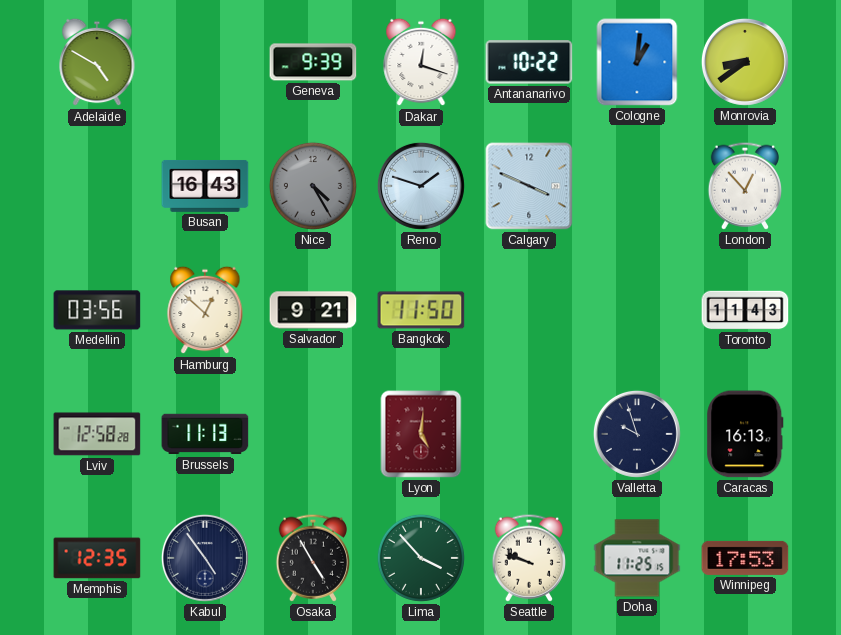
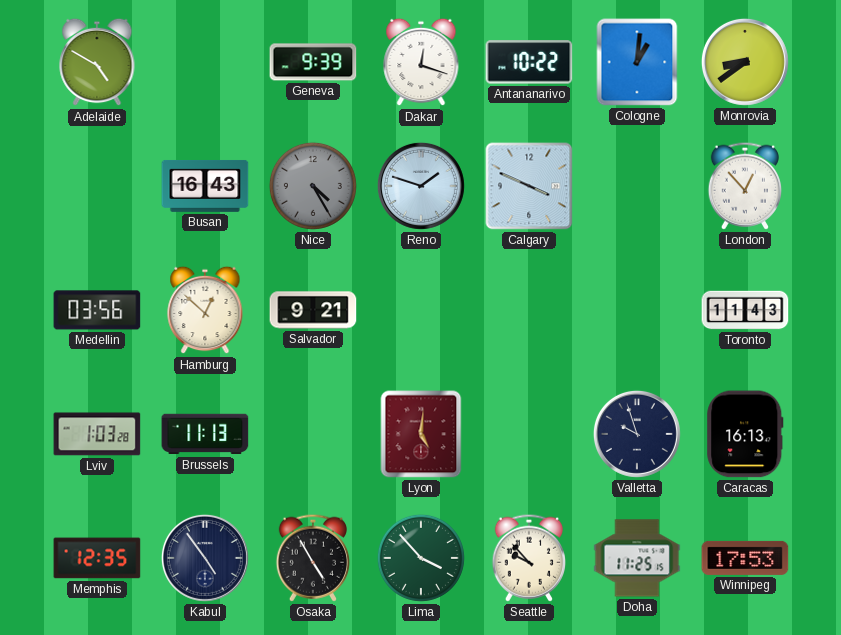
Bangkok: 11:50 -> none (421, 310)
Lviv: 12:58 -> 1:03 (97, 434)
Seattle: 9:48 -> 9:53 (528, 558)
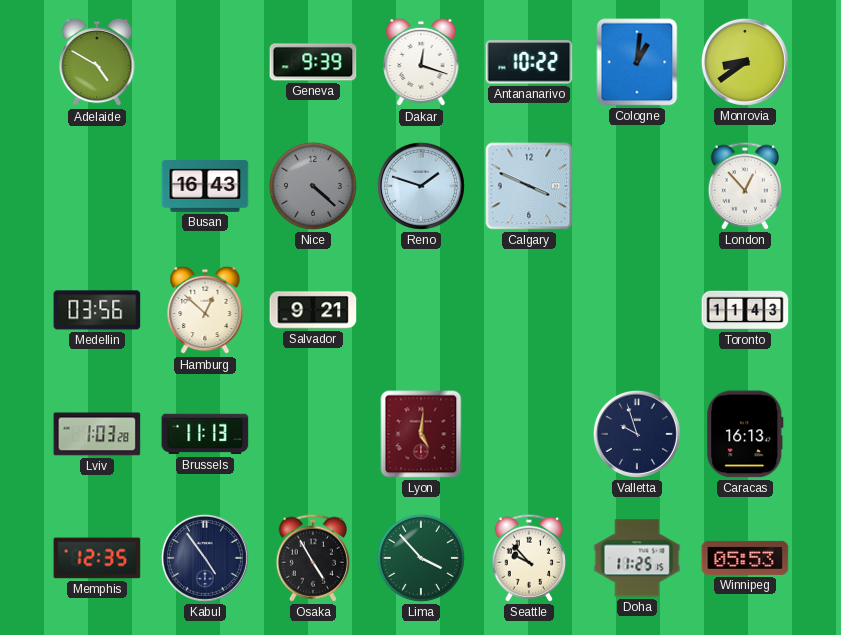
Nice: 4:25 -> 4:22 (313, 186)
Winnipeg: 17:53 -> 05:53 (745, 558)
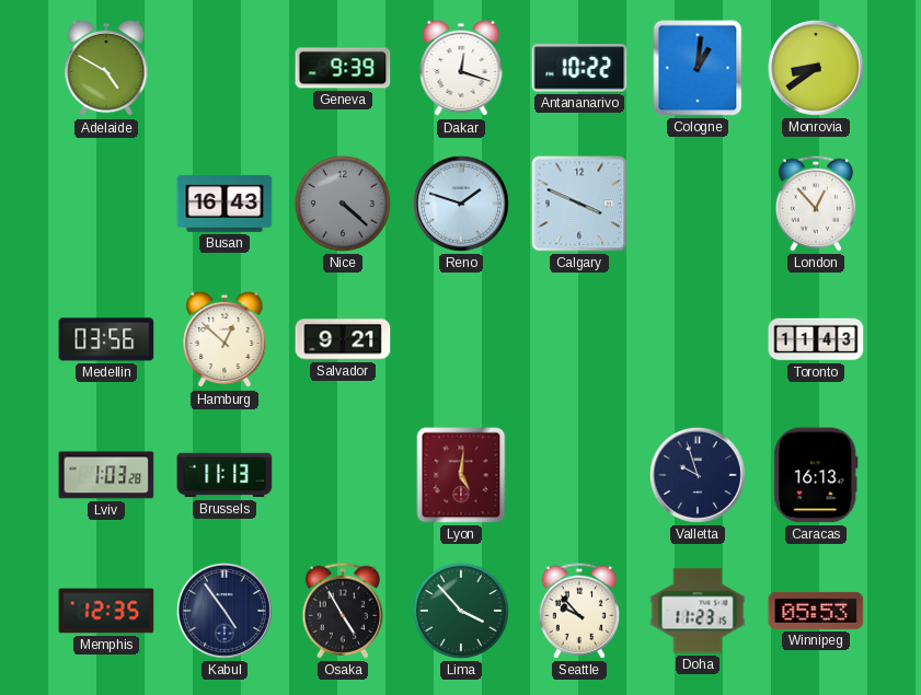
Doha: 11:25 -> 11:23 (698, 611)
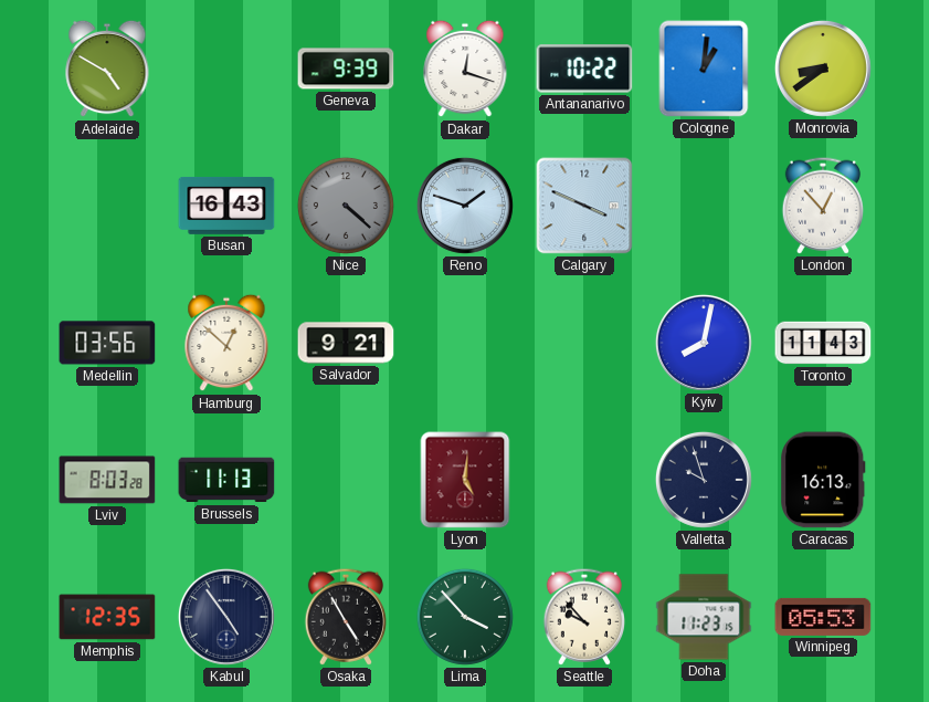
Kyiv: none -> 8:02 (704, 343)
Lviv: 1:03 -> 8:03 (107, 480)
